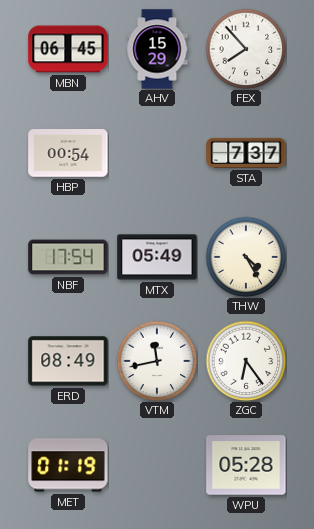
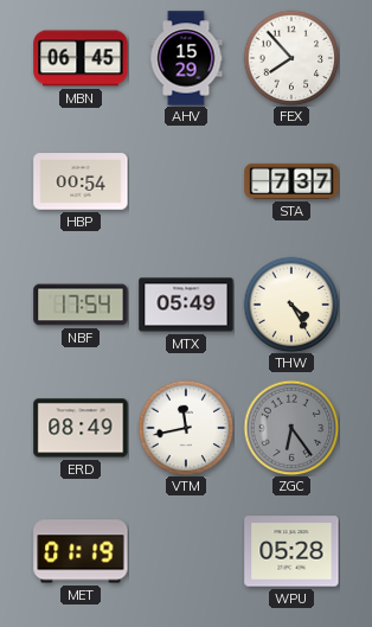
ZGC dial: white -> grey (291, 428)
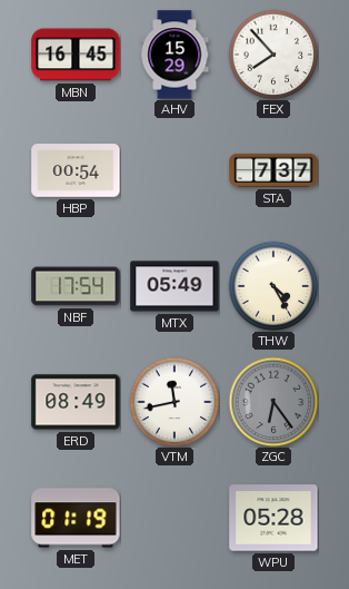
MBN: 06:45 -> 16:45 (76, 55)
